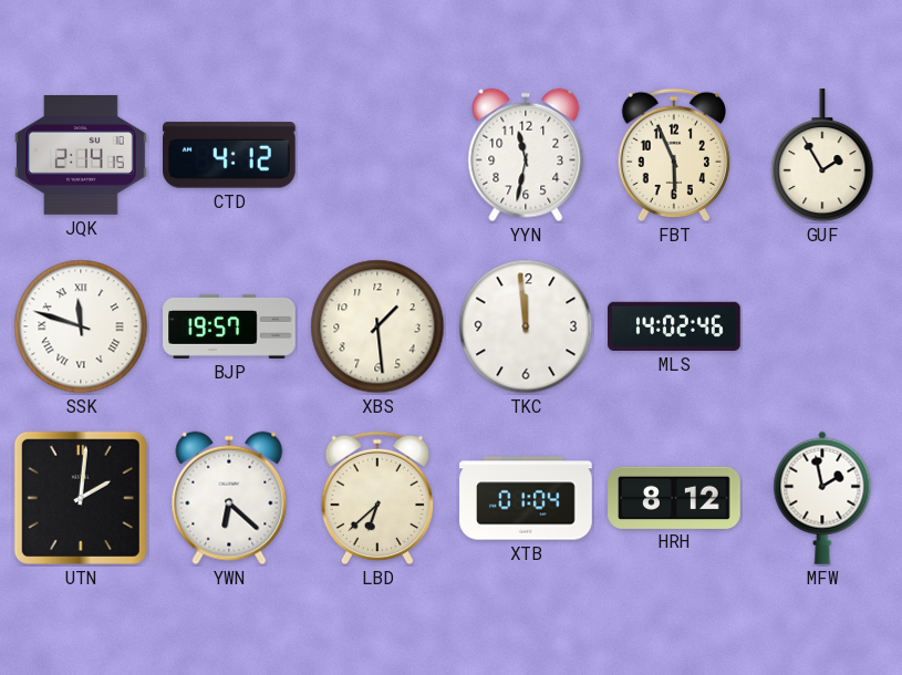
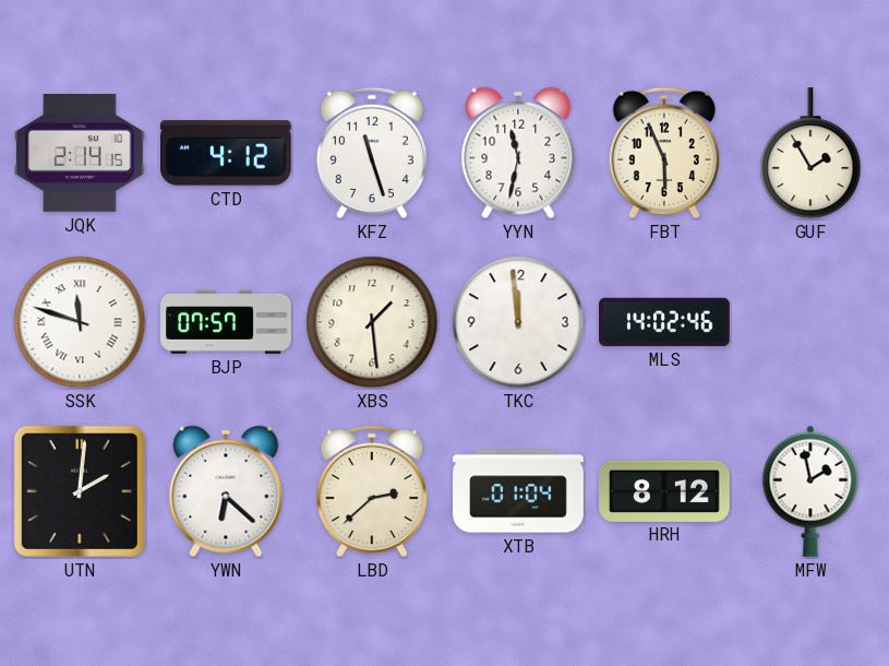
KFZ: none -> 11:27 (371, 153)
BJP: 19:57 -> 07:57 (226, 322)
LBD: 6:38 -> 2:38 (371, 491)
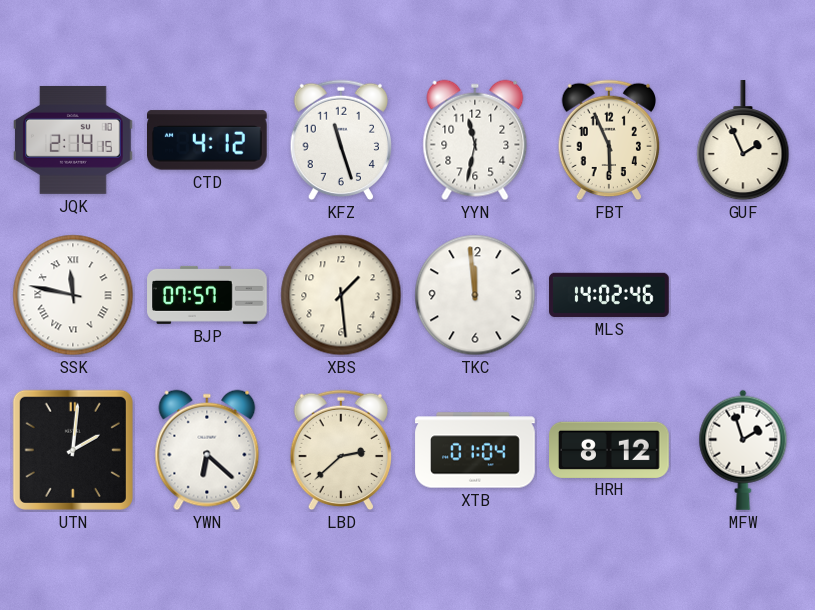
GUF: 1:55 -> 1:56 (743, 141)
SSK: 11:48 -> 11:47 (73, 295)
MFW: 1:58 -> 1:57 (743, 450)
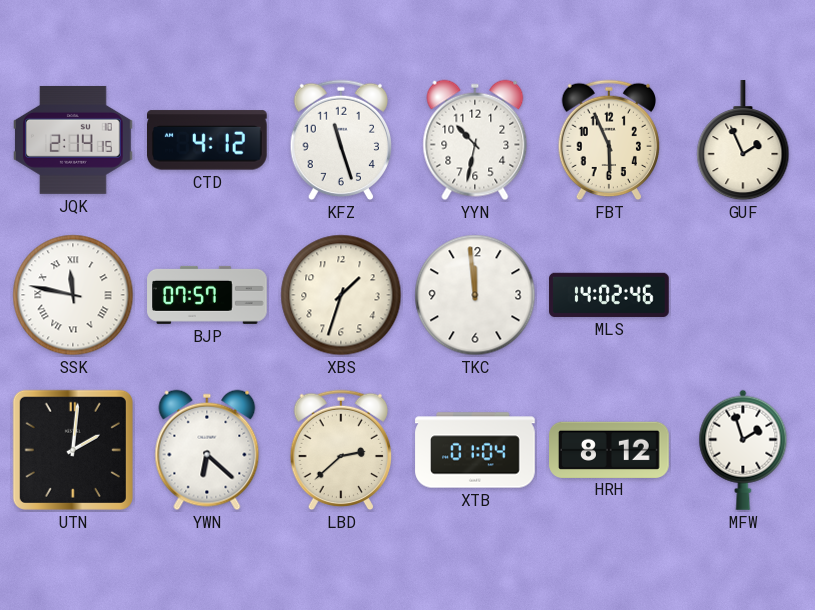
YYN: 11:32 -> 10:32 (475, 140)
XBS: 1:29 -> 1:33 (341, 295)
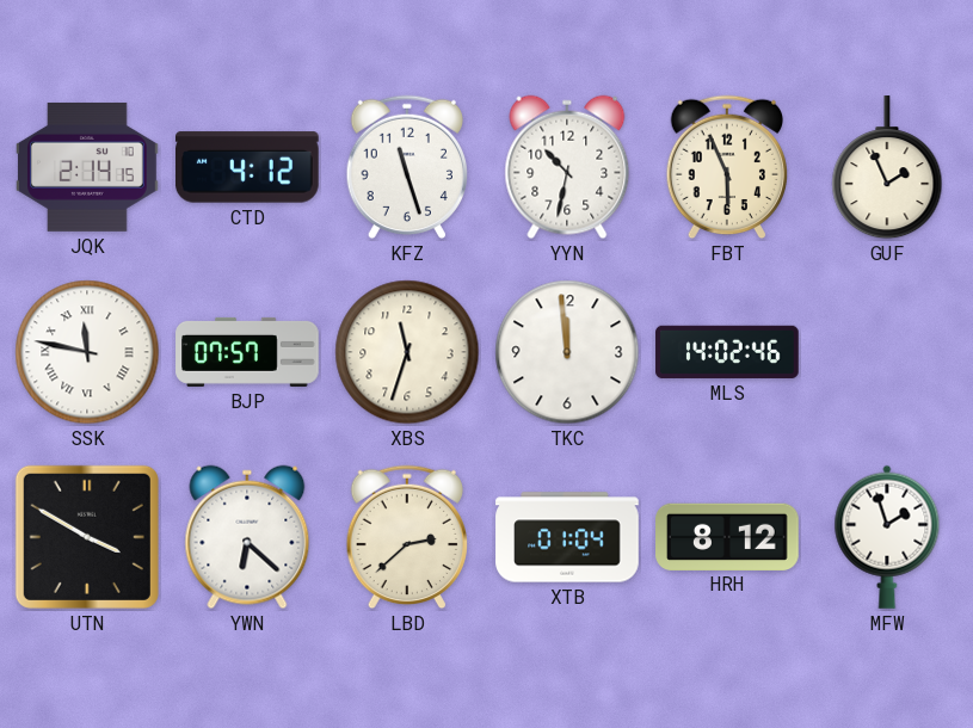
XBS: 1:33 -> 11:33 (407, 352)
UTN: 2:01 -> 3:50 (87, 537)
